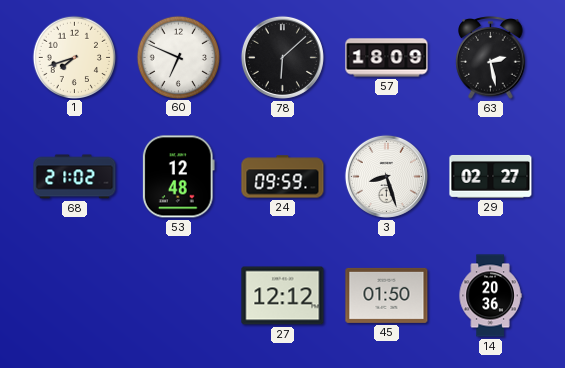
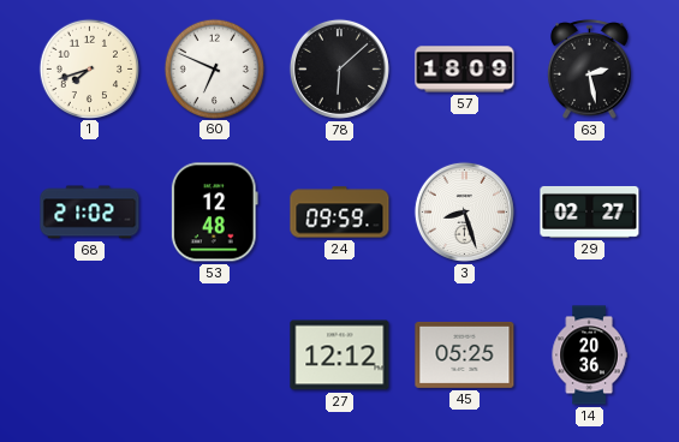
45: 01:50 -> 05:25 (465, 354)
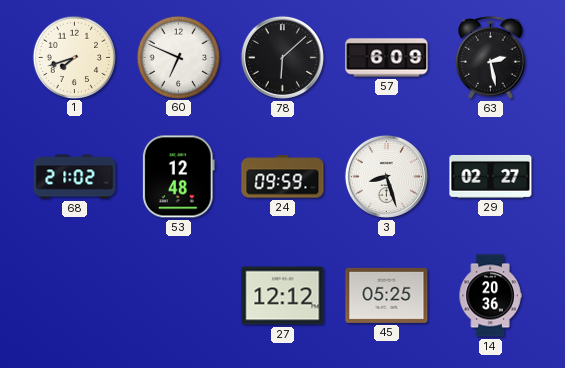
57: 18:09 -> 6:09 (387, 58)
